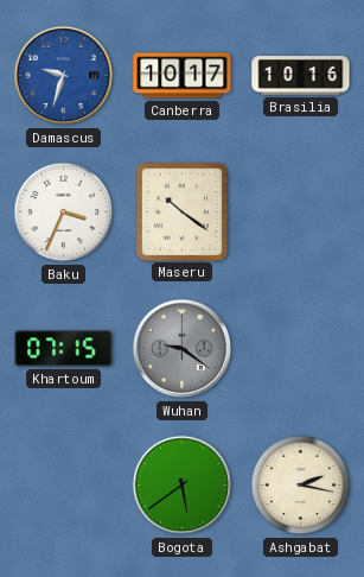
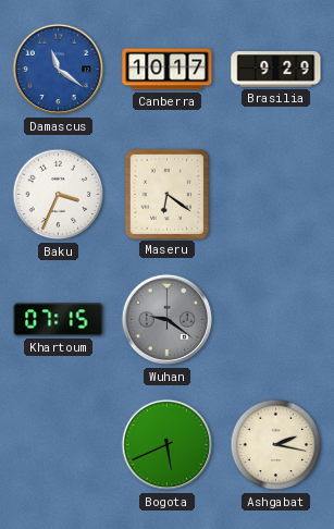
Damascus: 9:33 -> 11:21 (59, 70)
Brasilia: 10:16 -> 9:29 (276, 70)
Maseru: 10:21 -> 6:21 (166, 194)
Bogota: 5:39 -> 5:41 (168, 445)
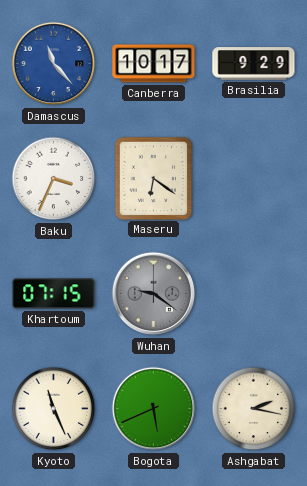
Damascus: 11:21 -> 11:23 (54, 64)
Kyoto: none -> 11:26 (54, 409)
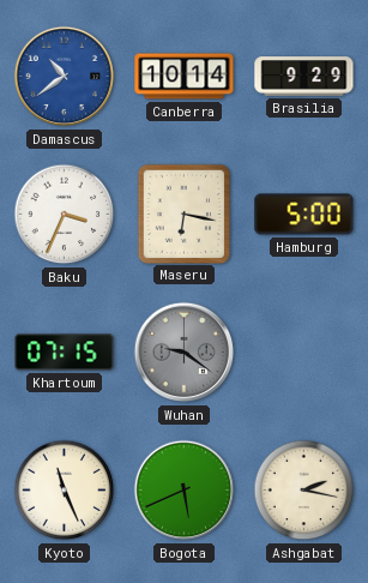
Damascus: 11:23 -> 10:39 (65, 77)
Canberra: 10:17 -> 10:14 (185, 77)
Maseru: 6:21 -> 6:17 (183, 214)
Hamburg: none -> 5:00 (304, 215)
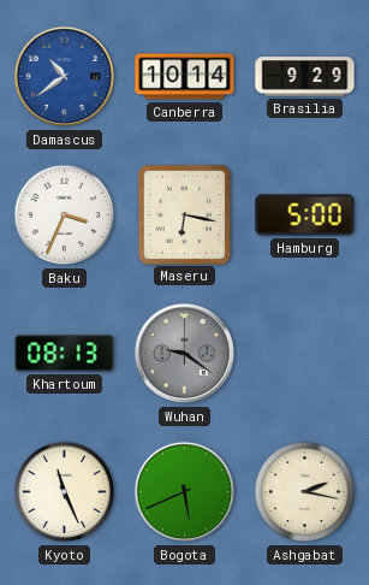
Khartoum: 07:15 -> 08:13 (65, 354)
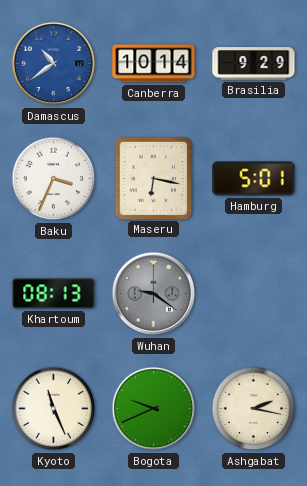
Hamburg: 5:00 -> 5:01 (254, 179)
Bogota: 5:41 -> 9:41 (154, 409)
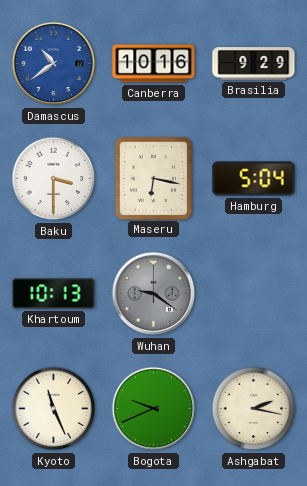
Canberra: 10:14 -> 10:16 (154, 64)
Baku: 3:34 -> 3:30 (54, 179)
Hamburg: 5:01 -> 5:04 (254, 179)
Khartoum: 08:13 -> 10:13 (54, 294)
